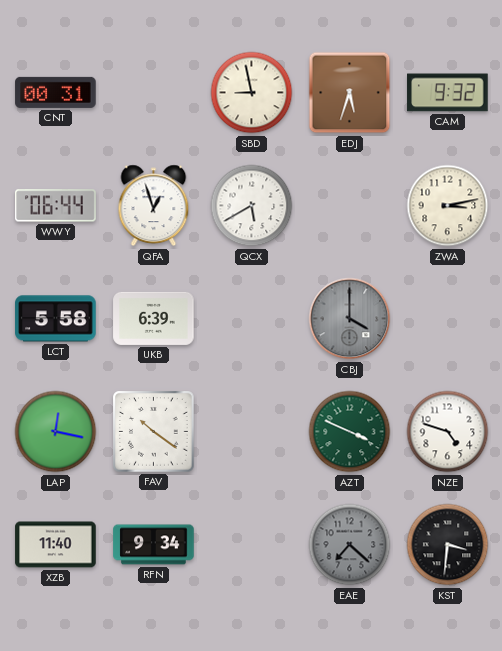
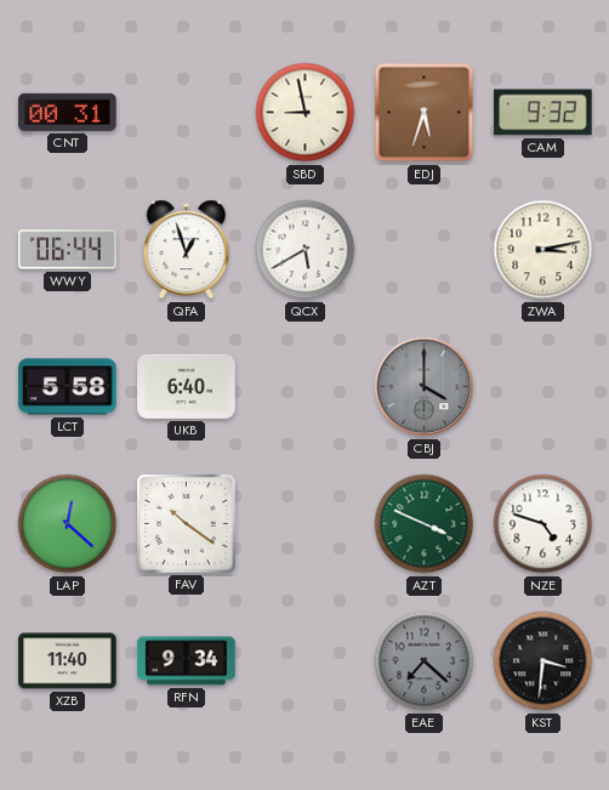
UKB: 6:39 -> 6:40 (187, 386)
LAP: 12:17 -> 12:22 (68, 524)
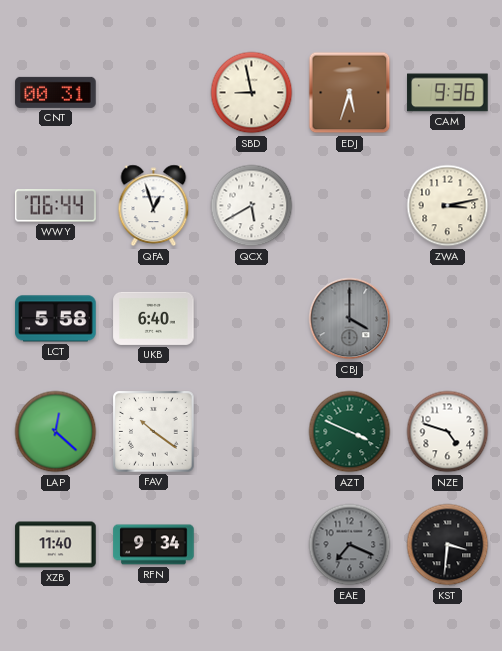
CAM: 9:32 -> 9:36 (448, 93)
EAE: 7:22 -> 7:19 (350, 545)
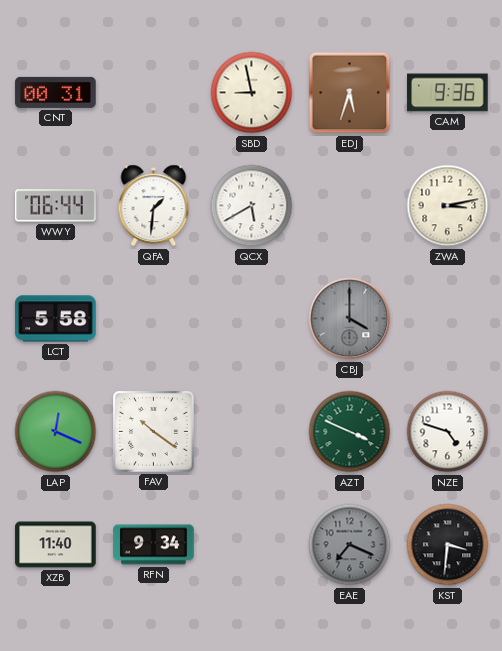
QFA: 12:57 -> 1:31 (154, 206)
UKB: 6:40 -> none (154, 318)
LAP: 12:22 -> 12:19 (56, 432)
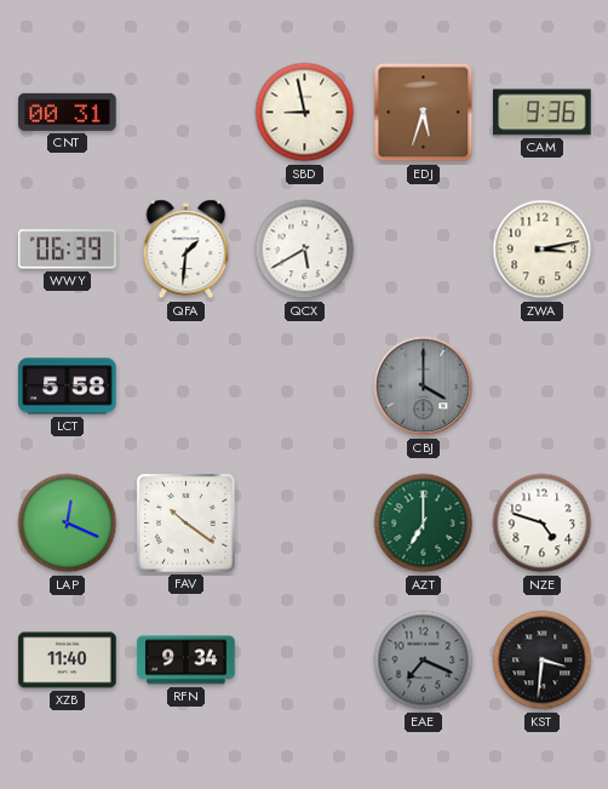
WWY: 06:44 -> 06:39 (68, 250)
AZT: 3:49 -> 7:00 (424, 524)
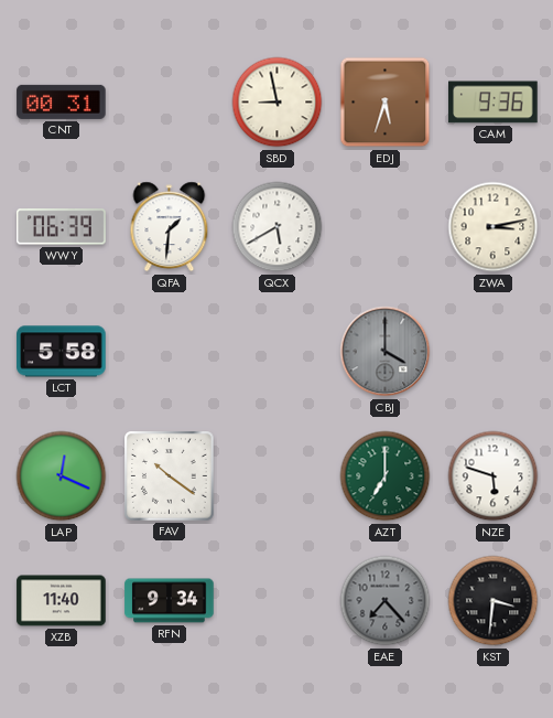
NZE: 4:48 -> 5:48 (494, 476)
EAE: 7:19 -> 7:23 (386, 601)
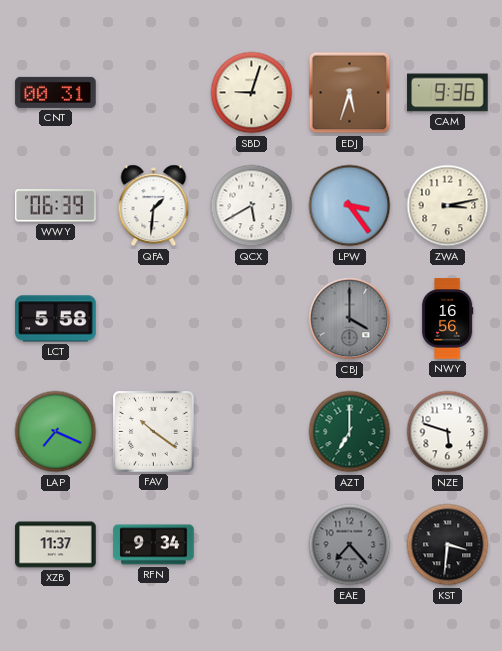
SBD: 8:58 -> 9:03 (252, 93)
LPW: none -> 3:24 (350, 206)
NWY: none -> 16:56 (447, 319)
LAP: 12:19 -> 7:19 (56, 432)
XZB: 11:40 -> 11:37 (56, 545)
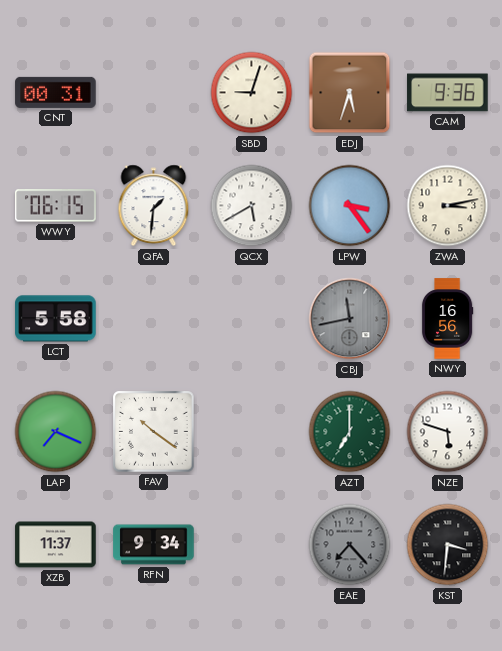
WWY: 06:39 -> 06:15 (56, 206)
CBJ: 4:00 -> 11:43 (350, 319)
